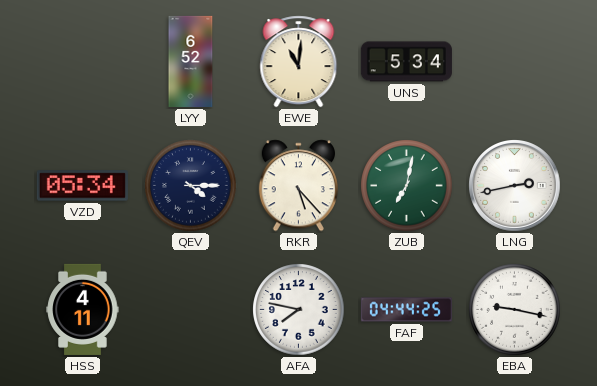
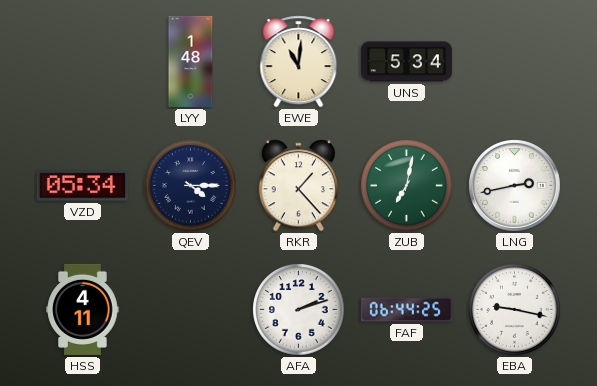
LYY: 6:52 -> 1:48 (191, 61)
RKR: 5:23 -> 1:23 (298, 186)
AFA: 7:47 -> 2:12 (299, 310)
FAF: 04:44 -> 06:44 (406, 310)
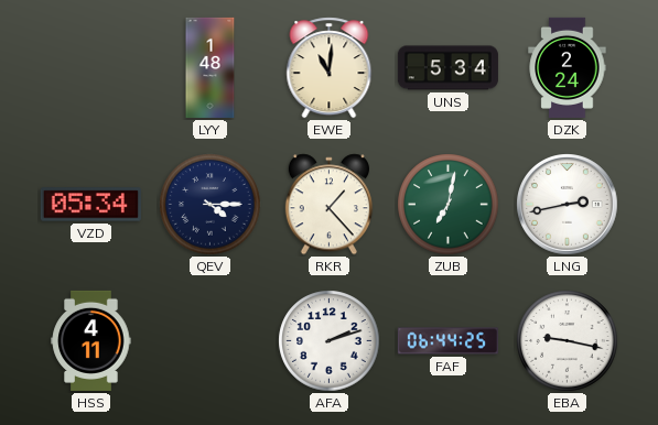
DZK: none -> 2:24 (568, 67)
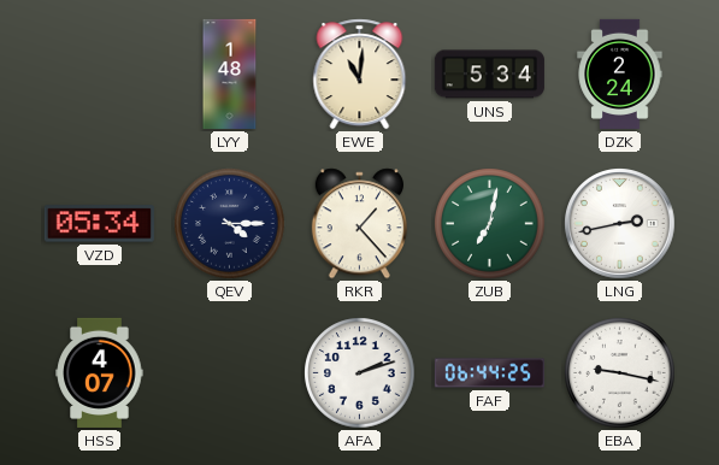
HSS: 4:11 -> 4:07 (100, 372)
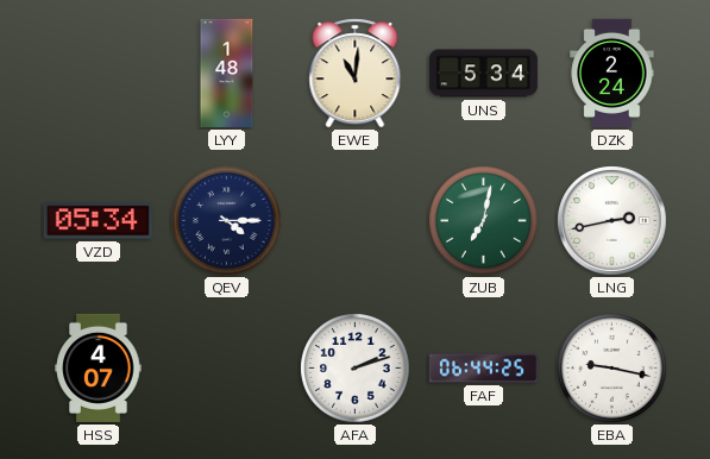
RKR: 1:23 -> none (359, 224)
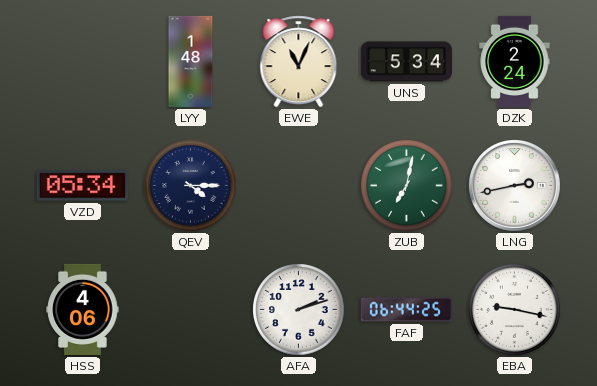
EWE: 11:01 -> 11:04 (299, 62)
HSS: 4:07 -> 4:06 (83, 309)
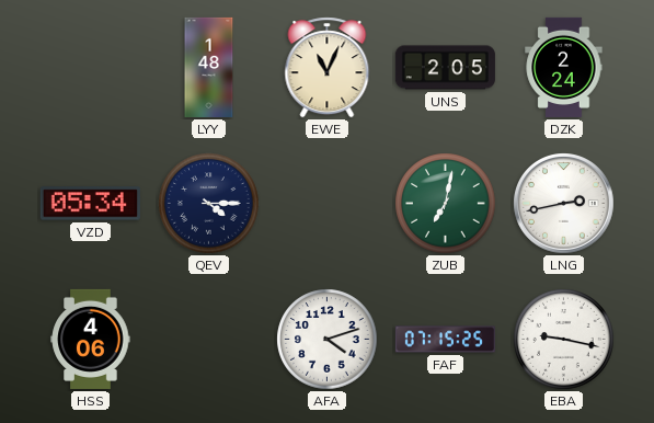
UNS: 5:34 -> 2:05 (445, 68)
AFA: 2:12 -> 4:12 (328, 340)
FAF: 06:44 -> 07:15 (445, 340)
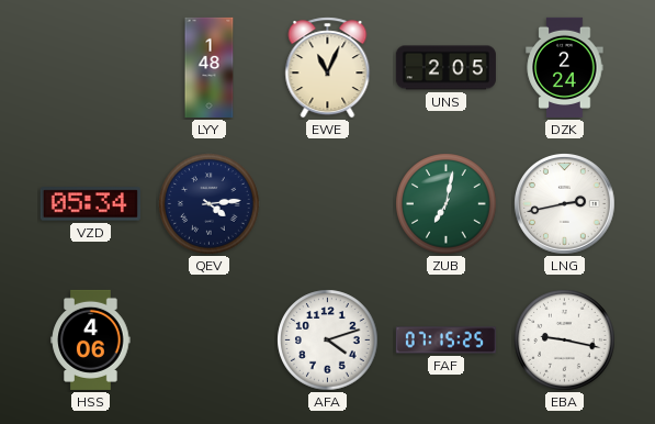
QEV: 4:15 -> 4:14 (210, 204)
